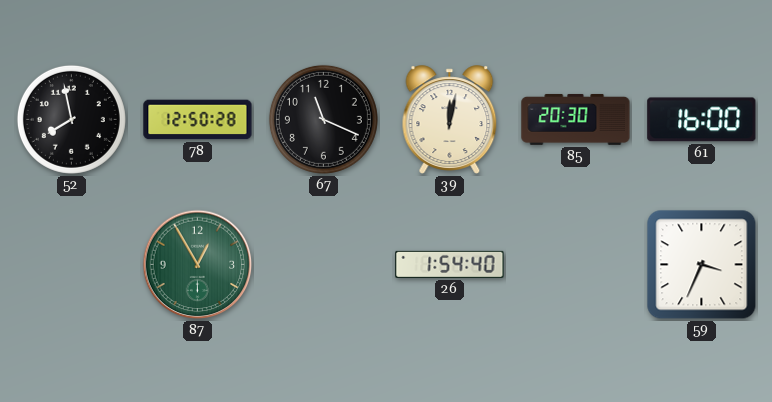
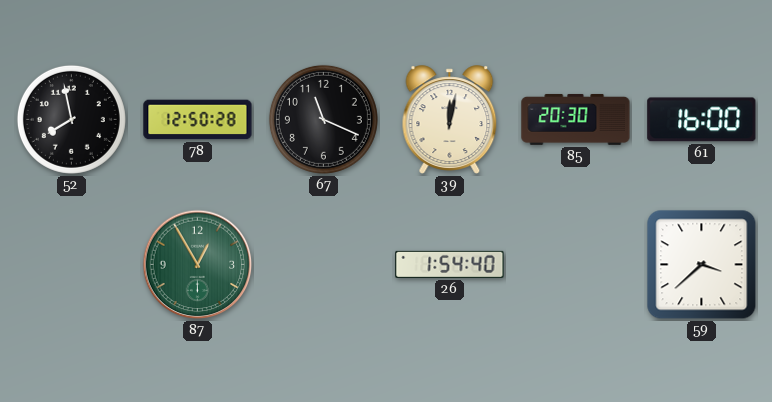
59: 3:34 -> 3:38 (702, 265)
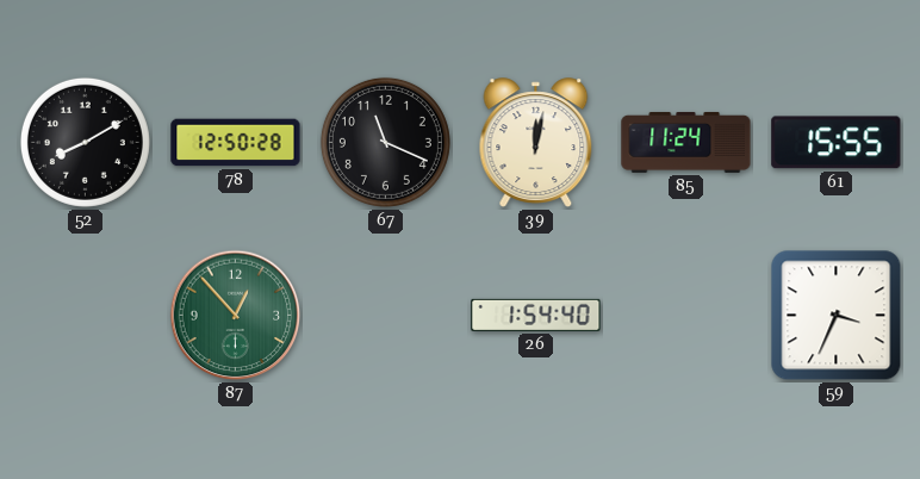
52: 7:58 -> 8:10 (85, 142)
85: 20:30 -> 11:24 (686, 142)
61: 16:00 -> 15:55 (837, 143)
87: 12:55 -> 12:53 (236, 316)
59: 3:38 -> 3:34 (837, 316)
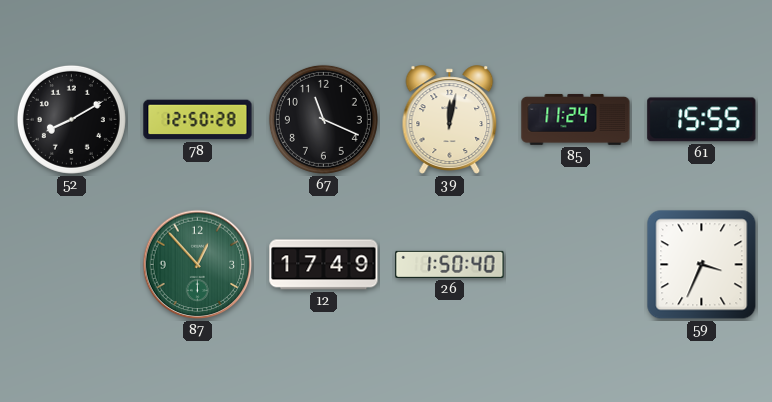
12: none -> 17:49 (324, 265)
26: 1:54 -> 1:50 (450, 264)
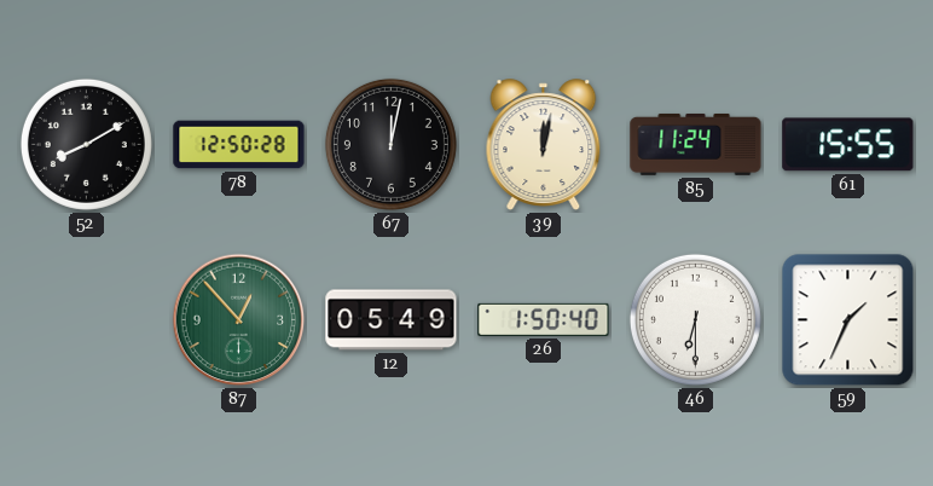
67: 11:19 -> 12:02 (390, 144)
12: 17:49 -> 05:49 (392, 320)
46: none -> 6:30 (695, 319)
59: 3:34 -> 1:34 (848, 320)
